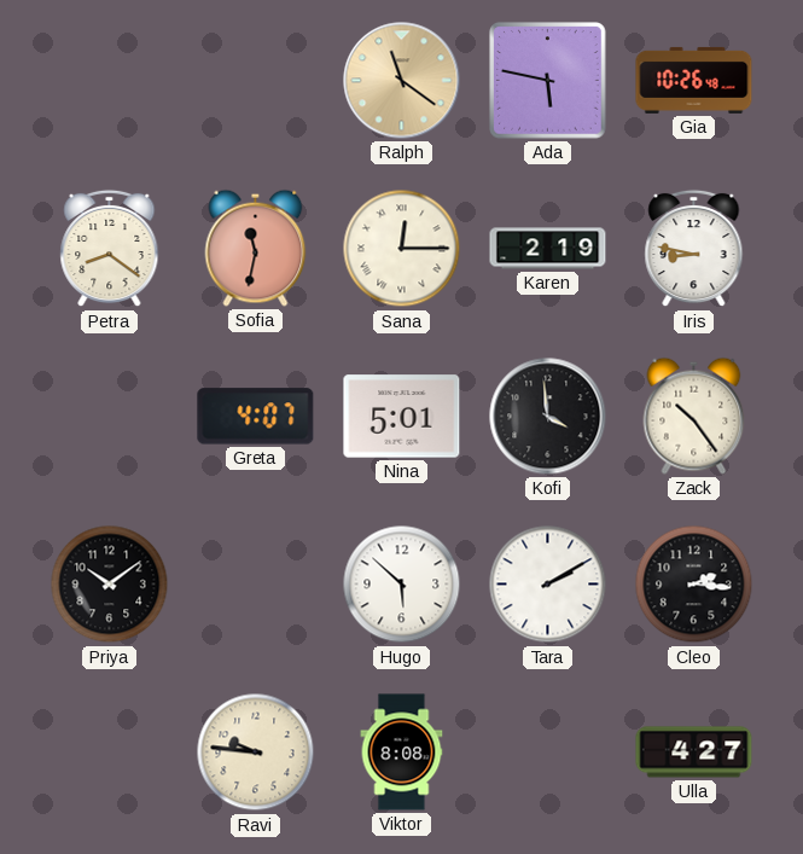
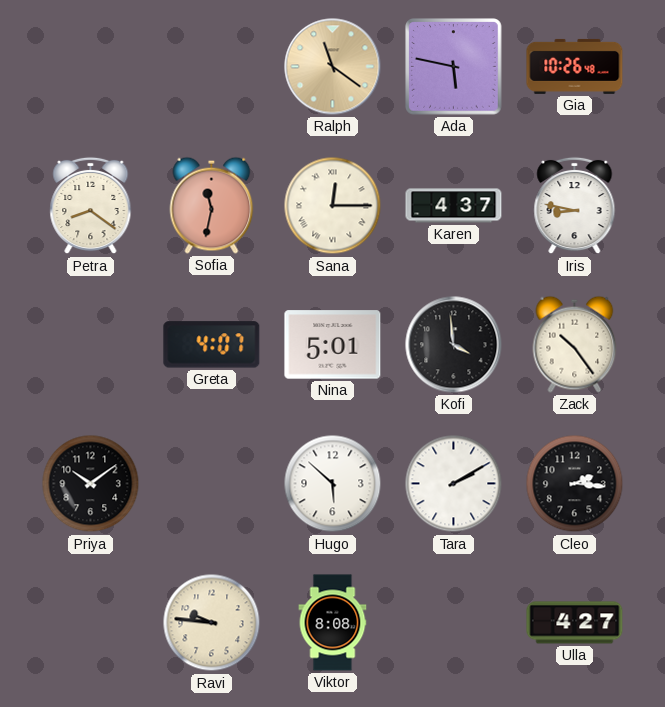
Karen: 2:19 -> 4:37 (454, 206)
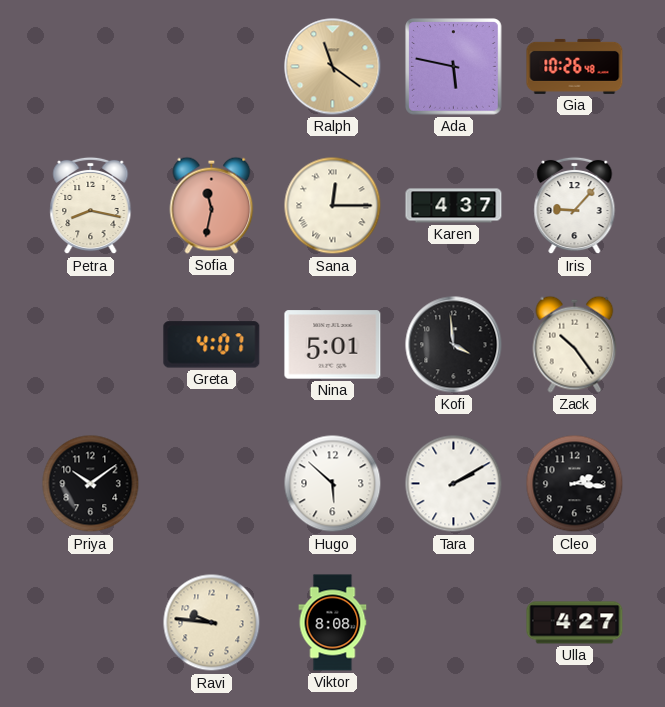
Petra: 8:21 -> 8:17 (91, 206)
Iris: 8:47 -> 9:07 (575, 206)
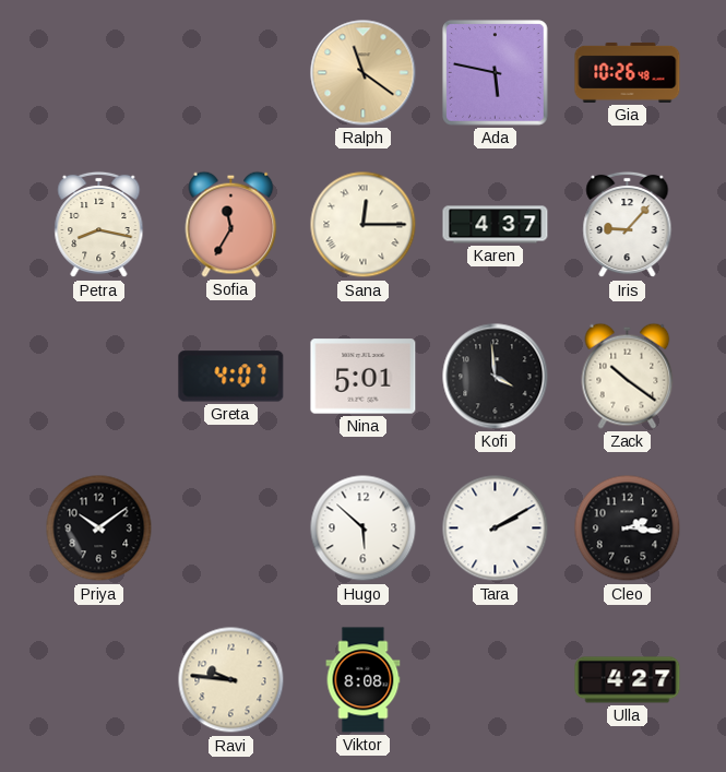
Sofia: 11:32 -> 11:35 (231, 224)
Zack: 10:24 -> 10:21 (628, 376)
